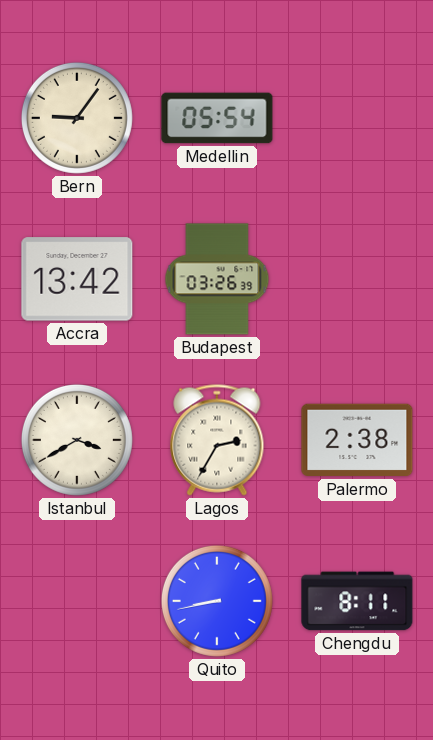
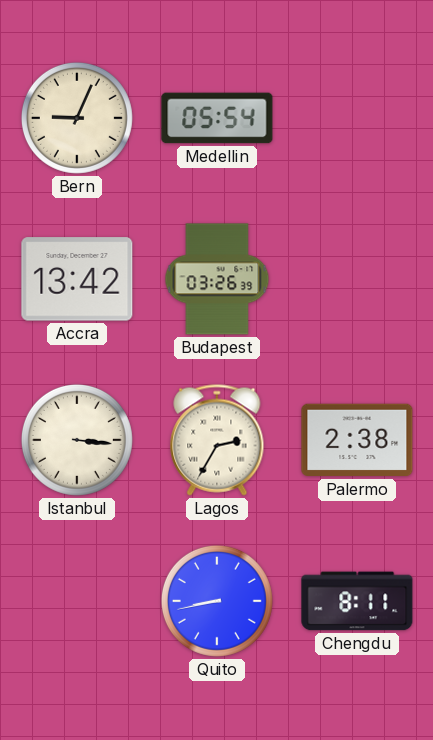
Bern: 9:06 -> 9:04 (77, 118)
Istanbul: 3:40 -> 3:16 (77, 440)
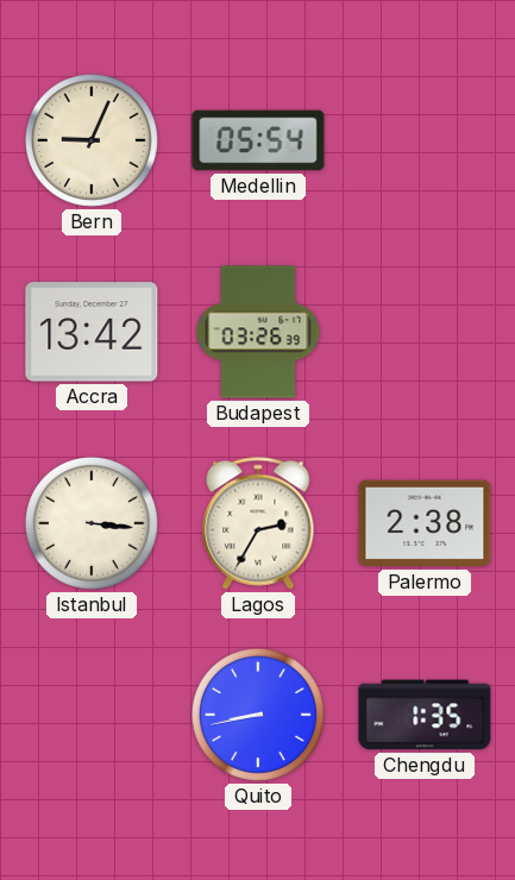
Chengdu: 8:11 -> 1:35 (425, 715)
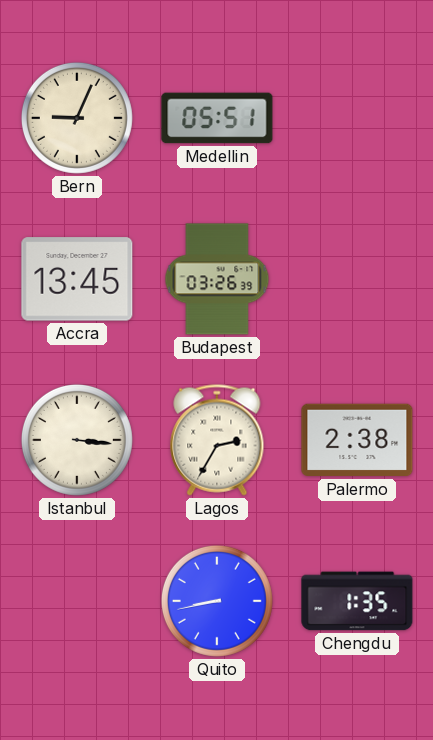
Medellin: 05:54 -> 05:51 (217, 118)
Accra: 13:42 -> 13:45 (77, 279)
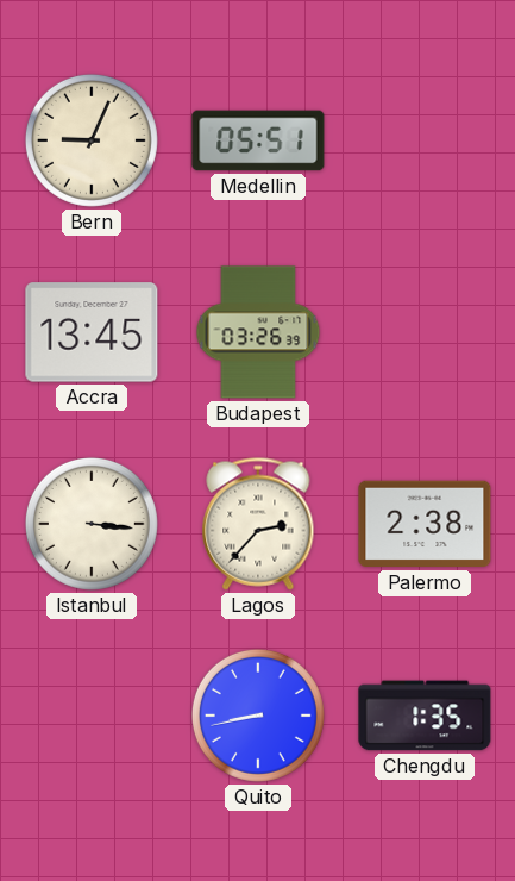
Lagos: 2:35 -> 2:37 (258, 524)
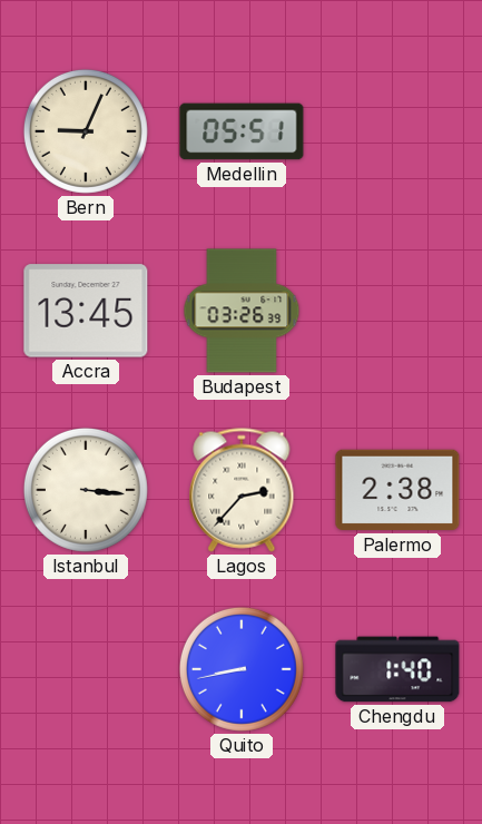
Chengdu: 1:35 -> 1:40 (397, 669)
